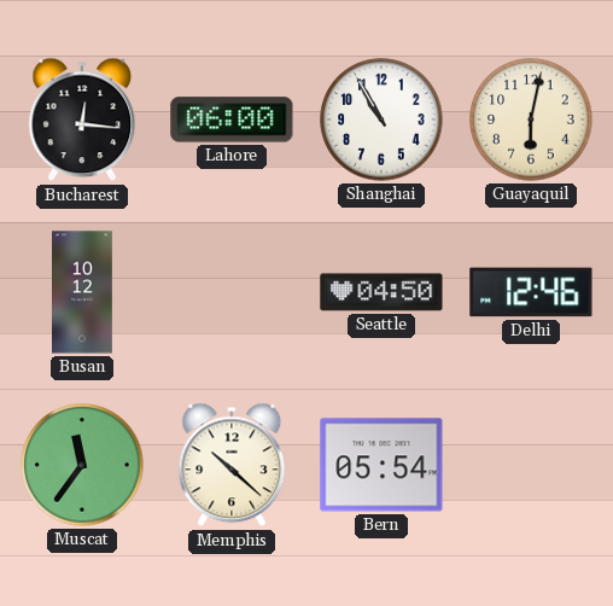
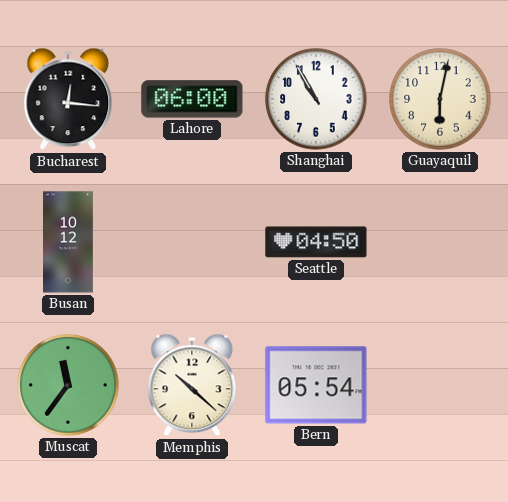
Delhi: 12:46 -> none (531, 292)
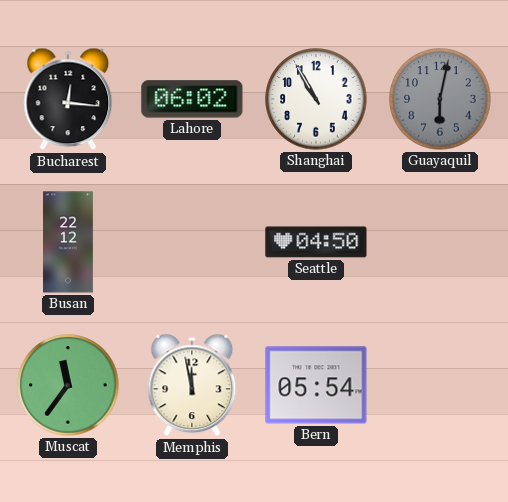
Lahore: 06:00 -> 06:02 (192, 99)
Guayaquil dial: cream -> grey (440, 99)
Busan: 10:12 -> 22:12 (69, 242)
Memphis: 10:22 -> 11:58 (192, 385)
